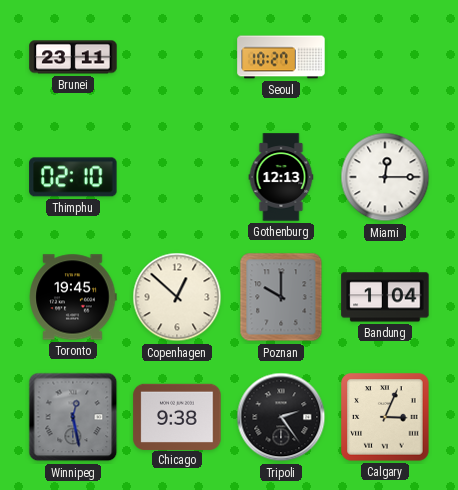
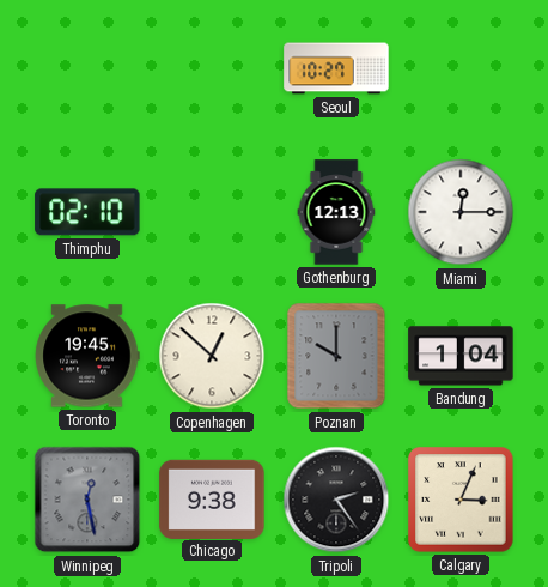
Brunei: 23:11 -> none (73, 57)
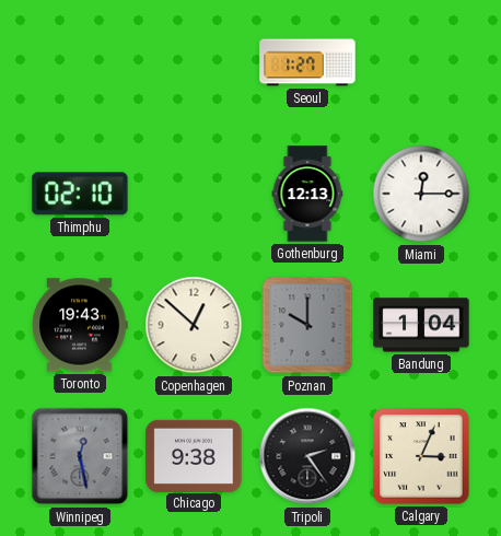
Seoul: 10:27 -> 1:27 (307, 62)
Toronto: 19:45 -> 19:43 (80, 325)
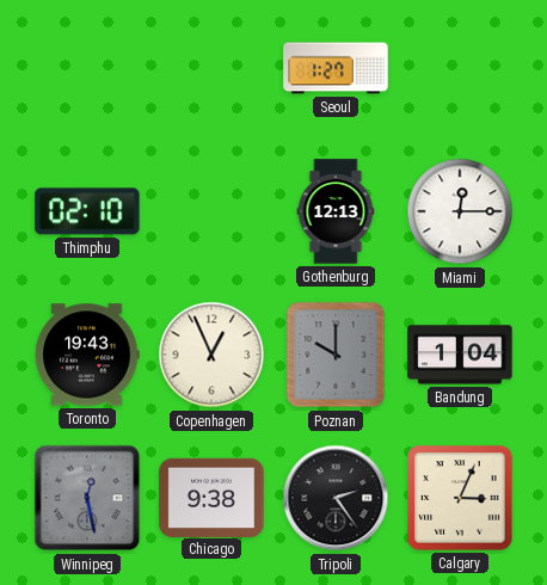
Copenhagen: 12:52 -> 12:56 (211, 355)
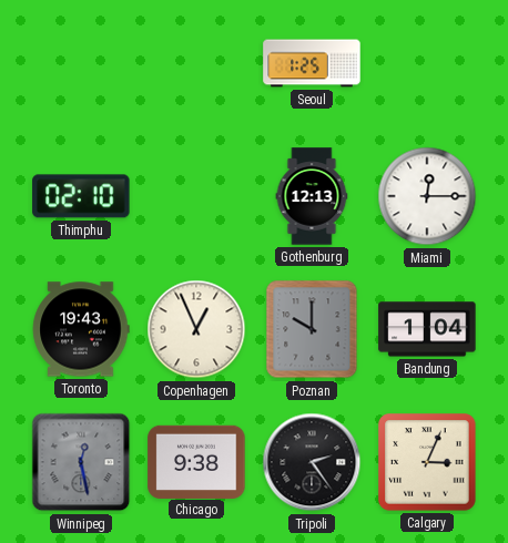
Seoul: 1:27 -> 1:25 (312, 63)
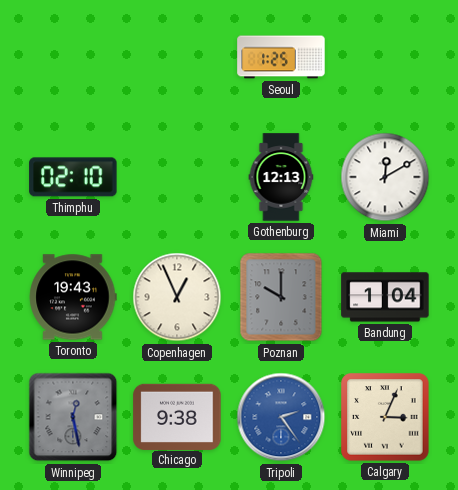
Miami: 12:15 -> 12:10 (385, 177)
Tripoli dial: black -> blue (281, 417)
